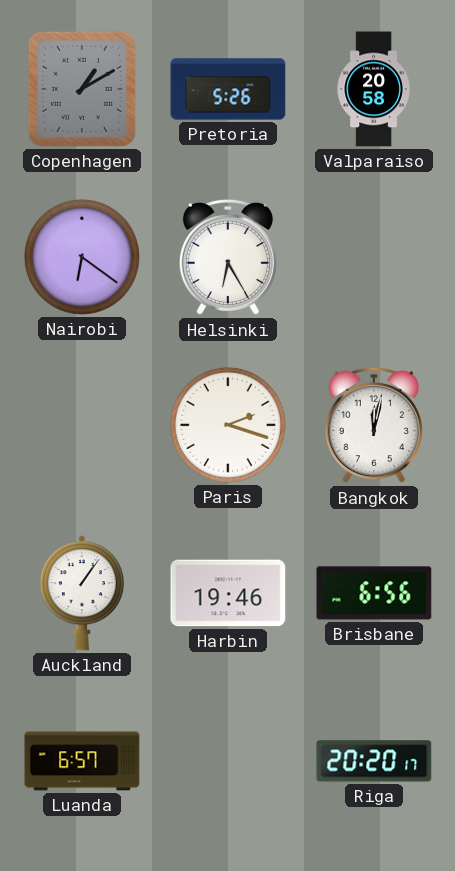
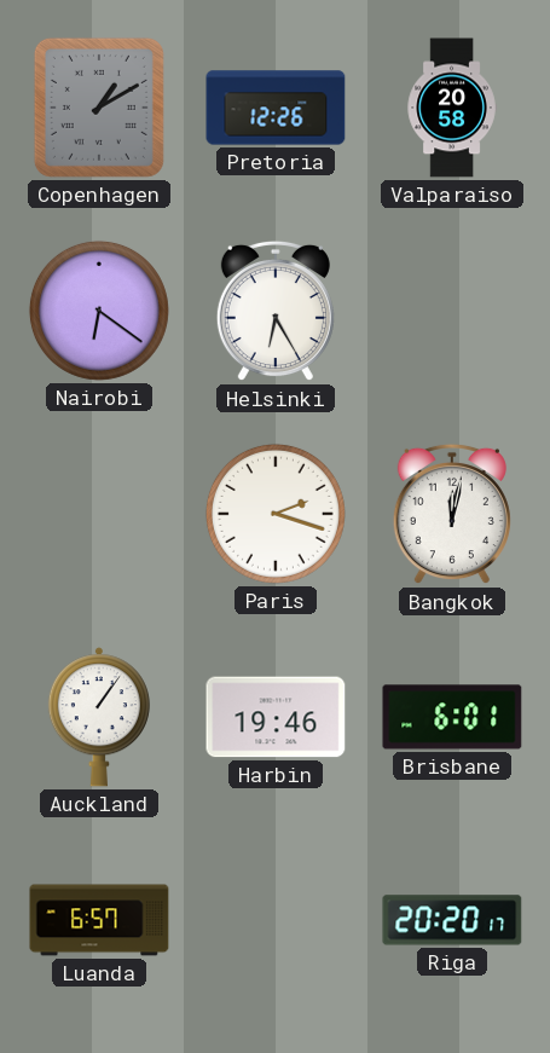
Pretoria: 5:26 -> 12:26 (276, 108)
Brisbane: 6:56 -> 6:01 (452, 717)
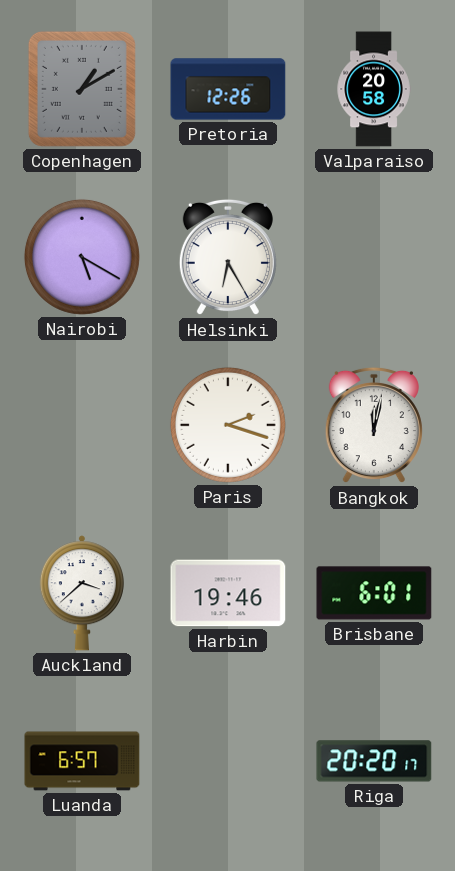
Nairobi: 6:21 -> 5:20 (82, 257)
Auckland: 1:06 -> 3:38 (82, 593)
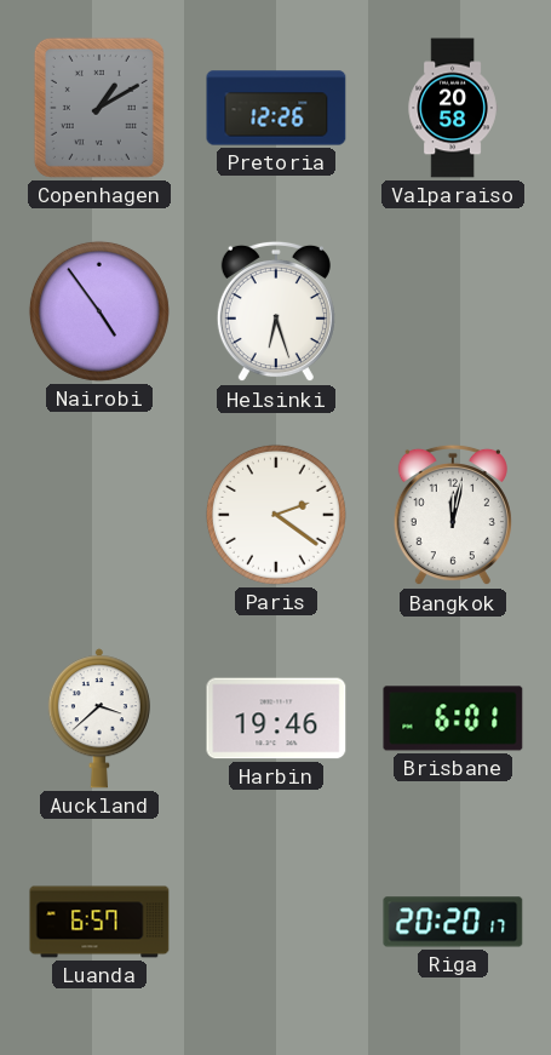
Nairobi: 5:20 -> 4:54 (99, 311)
Helsinki: 6:25 -> 6:27 (276, 311)
Paris: 2:18 -> 2:21 (276, 515)
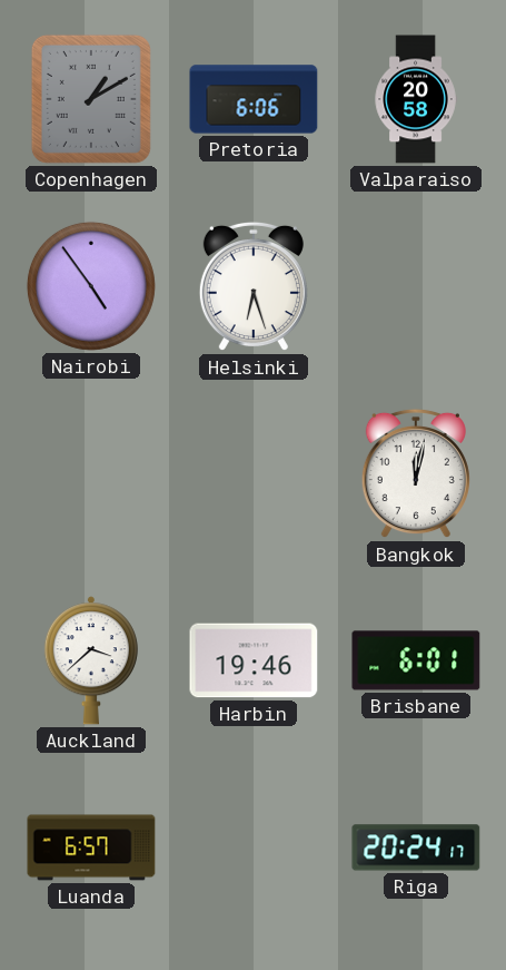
Pretoria: 12:26 -> 6:06 (254, 99)
Paris: 2:21 -> none (276, 515)
Riga: 20:20 -> 20:24 (416, 847)
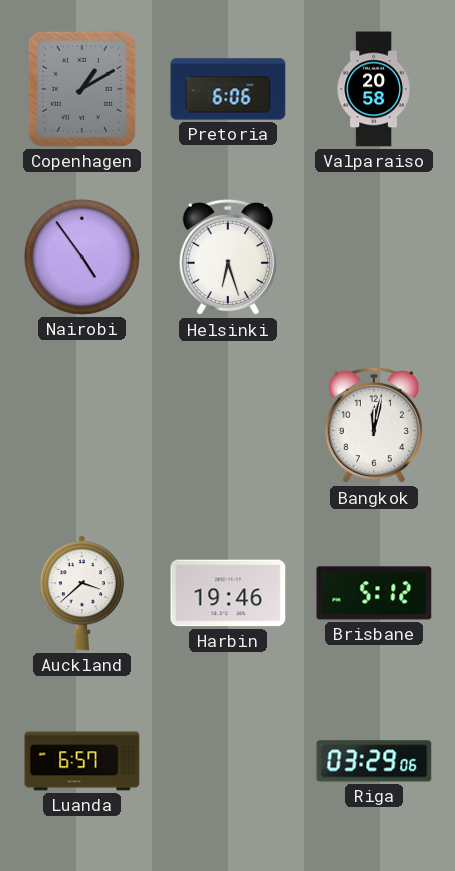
Brisbane: 6:01 -> 5:12 (374, 593)
Riga: 20:24 -> 03:29 (374, 761)
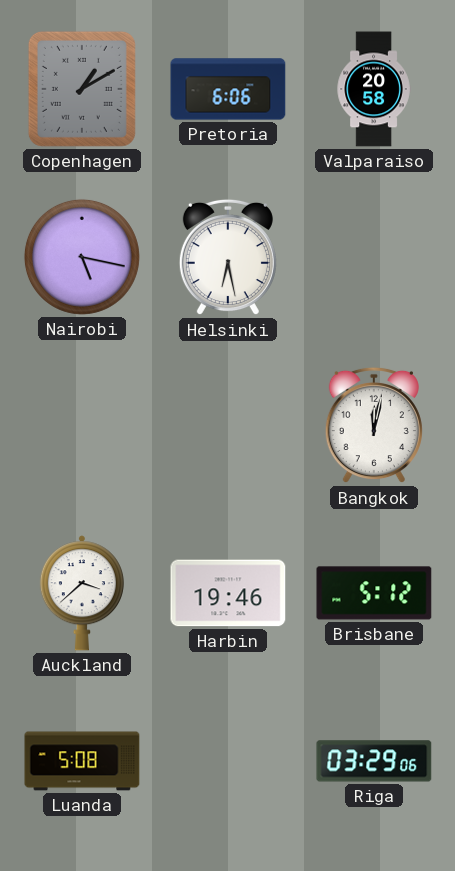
Nairobi: 4:54 -> 5:17 (82, 257)
Helsinki: 6:27 -> 6:28 (228, 257)
Luanda: 6:57 -> 5:08 (82, 761)
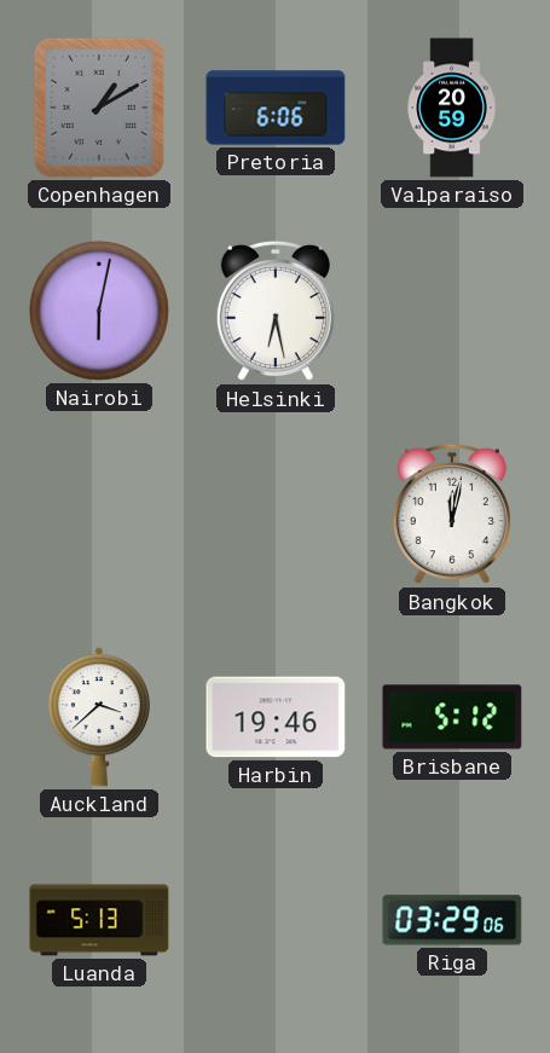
Valparaiso: 20:58 -> 20:59 (452, 108)
Nairobi: 5:17 -> 6:02 (99, 311)
Luanda: 5:08 -> 5:13 (99, 920)
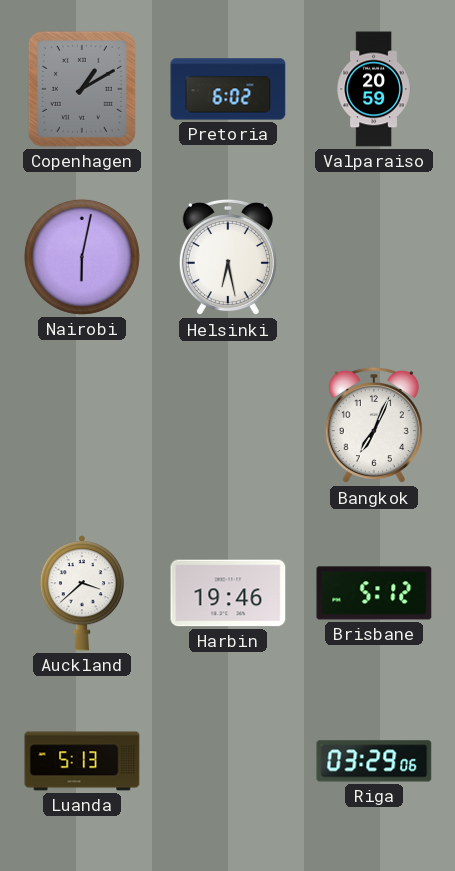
Pretoria: 6:06 -> 6:02 (228, 89)
Bangkok: 12:02 -> 7:04 (374, 425)
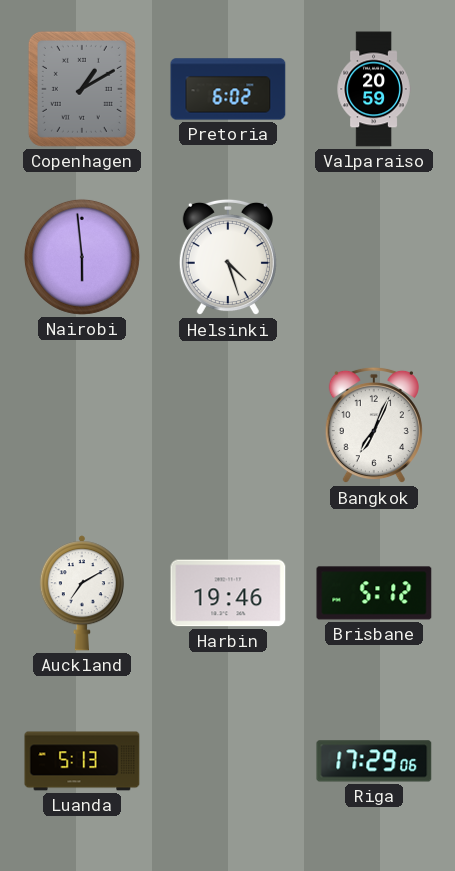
Nairobi: 6:02 -> 5:59 (82, 257)
Helsinki: 6:28 -> 4:27 (228, 257)
Auckland: 3:38 -> 7:10 (82, 593)
Riga: 03:29 -> 17:29 (374, 761)
